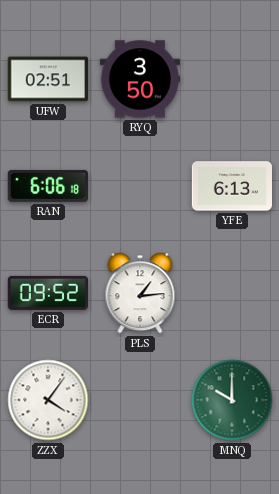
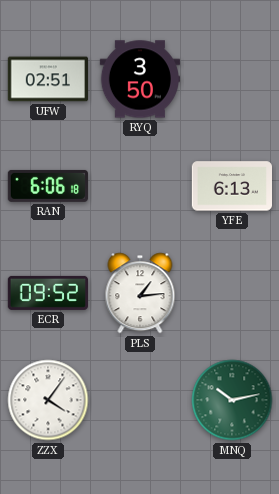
MNQ: 10:00 -> 10:13 (232, 400)
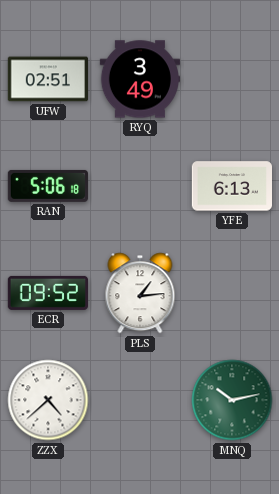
RYQ: 3:50 -> 3:49 (139, 79)
RAN: 6:06 -> 5:06 (48, 186)
ZZX: 4:06 -> 4:38 (48, 400)
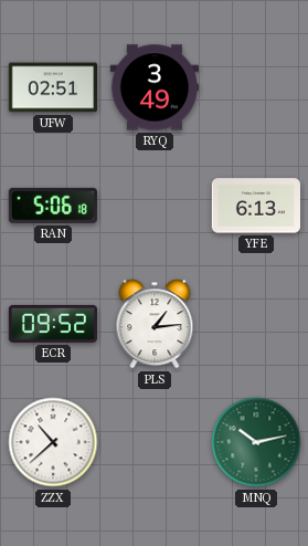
ZZX: 4:38 -> 10:38 (53, 442)
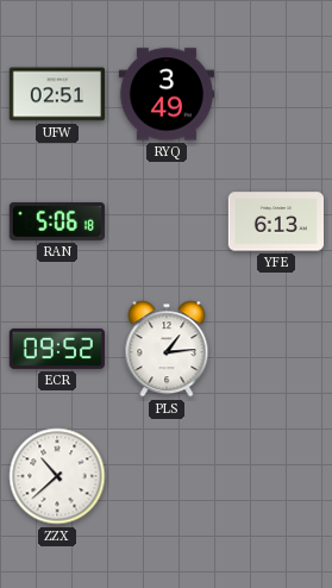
MNQ: 10:13 -> none (256, 442)
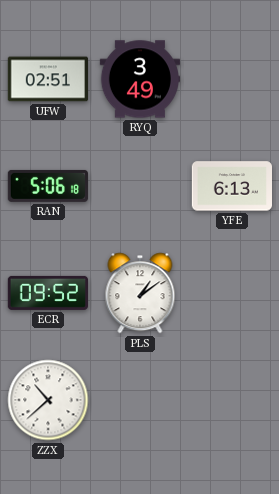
PLS: 1:14 -> 1:09 (140, 293)
